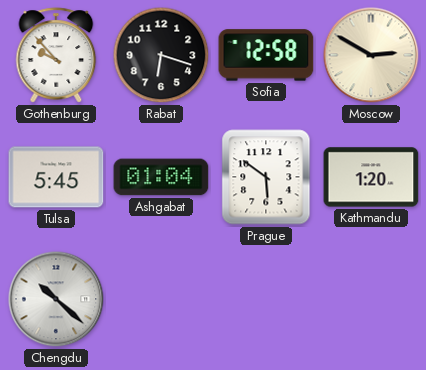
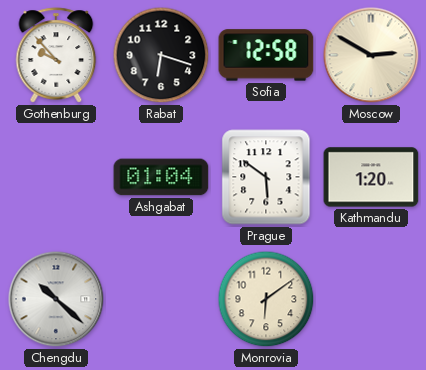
Tulsa: 5:45 -> none (56, 177)
Monrovia: none -> 6:09 (266, 299)
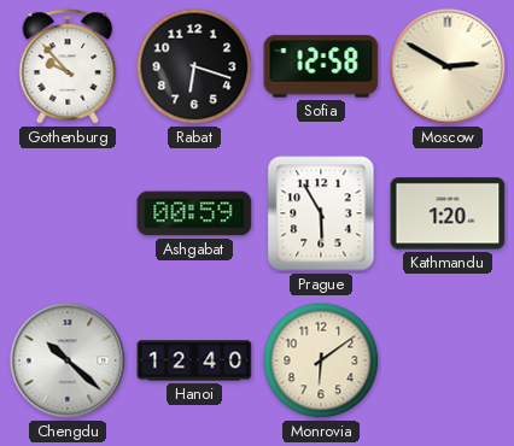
Ashgabat: 01:04 -> 00:59 (194, 213)
Prague: 5:51 -> 5:55 (321, 213)
Hanoi: none -> 12:40 (194, 360)
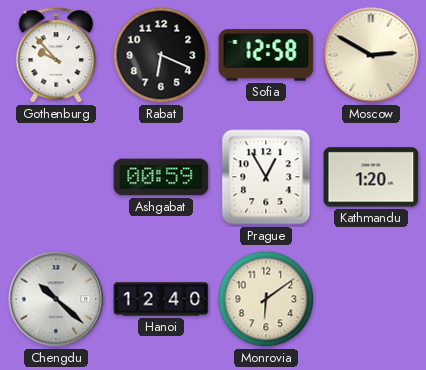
Rabat: 6:18 -> 6:19 (161, 55)
Prague: 5:55 -> 12:55 (266, 177)
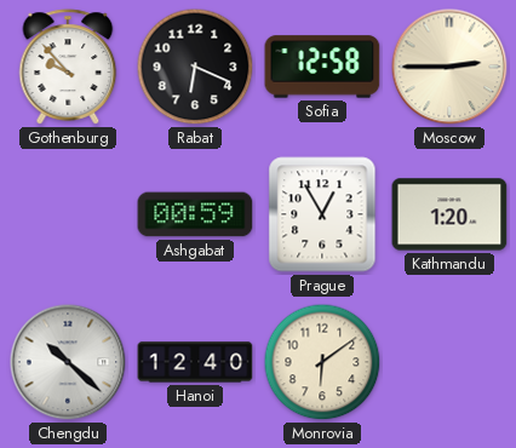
Moscow: 2:50 -> 2:45 (449, 67)
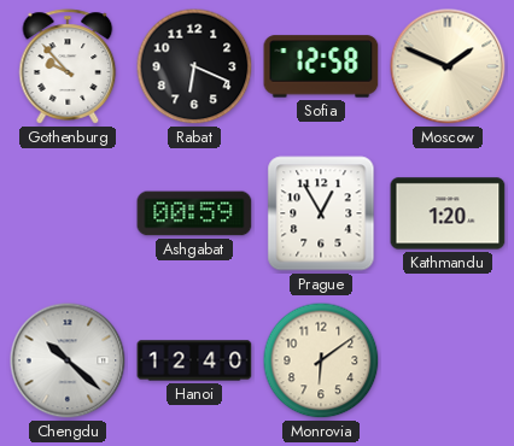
Moscow: 2:45 -> 1:49 (448, 66)
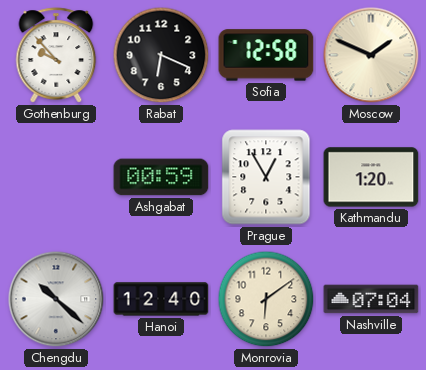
Nashville: none -> 07:04 (371, 299)
